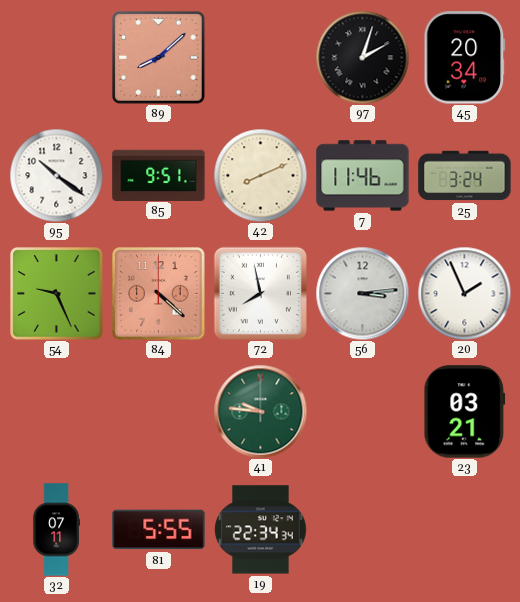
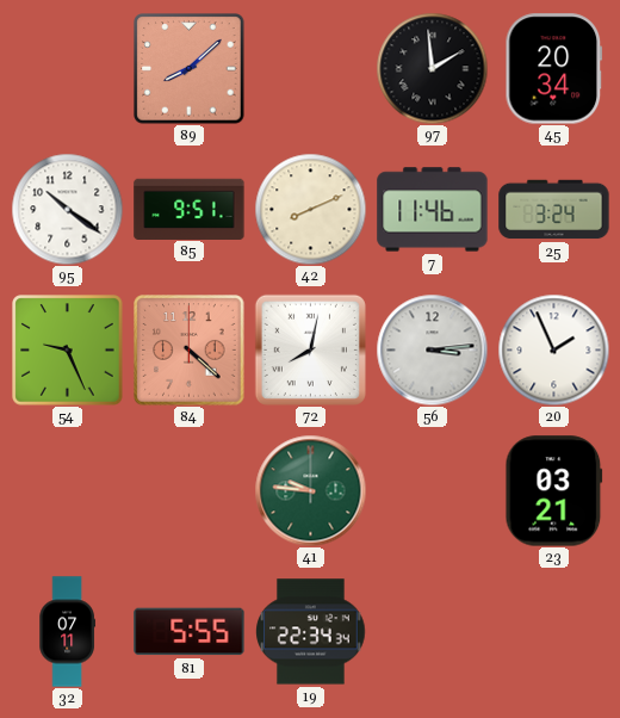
97: 2:03 -> 1:59 (432, 68)
72: 7:58 -> 8:02 (310, 349)
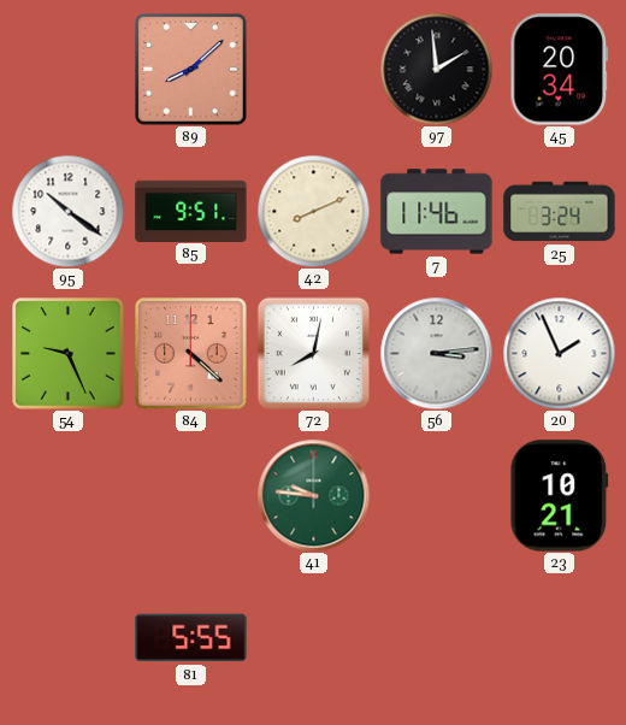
23: 03:21 -> 10:21 (560, 496)
32: 07:11 -> none (67, 632)
19: 22:34 -> none (311, 632)
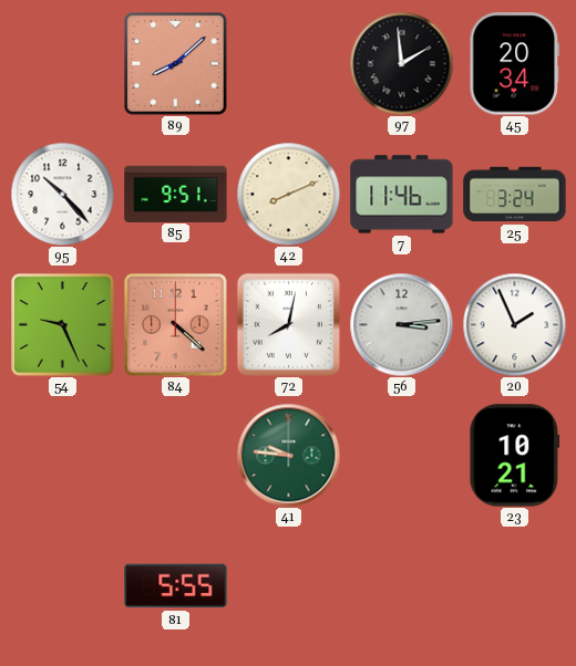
95: 10:21 -> 10:23 (62, 194)
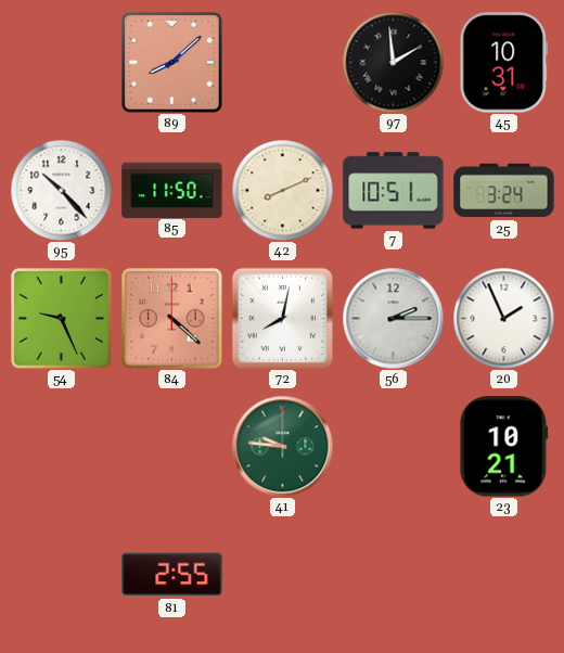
45: 20:34 -> 10:31 (504, 63)
85: 9:51 -> 11:50 (172, 190)
7: 11:46 -> 10:51 (394, 191)
56: 3:14 -> 2:15 (393, 318)
81: 5:55 -> 2:55 (172, 575)
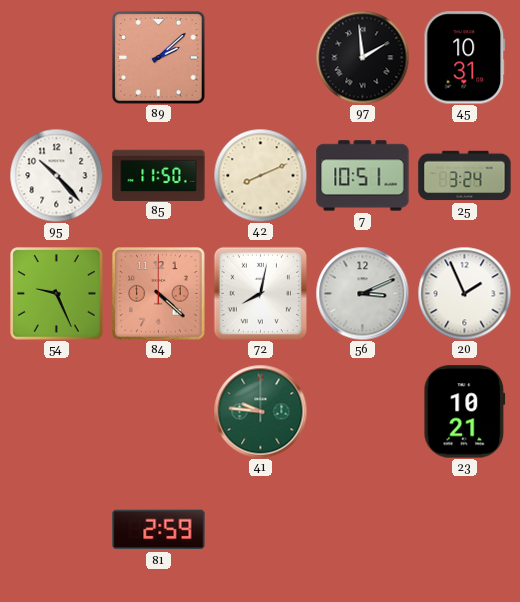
89: 8:08 -> 2:08 (159, 58)
56: 2:15 -> 3:11 (362, 293)
81: 2:55 -> 2:59 (159, 530)
